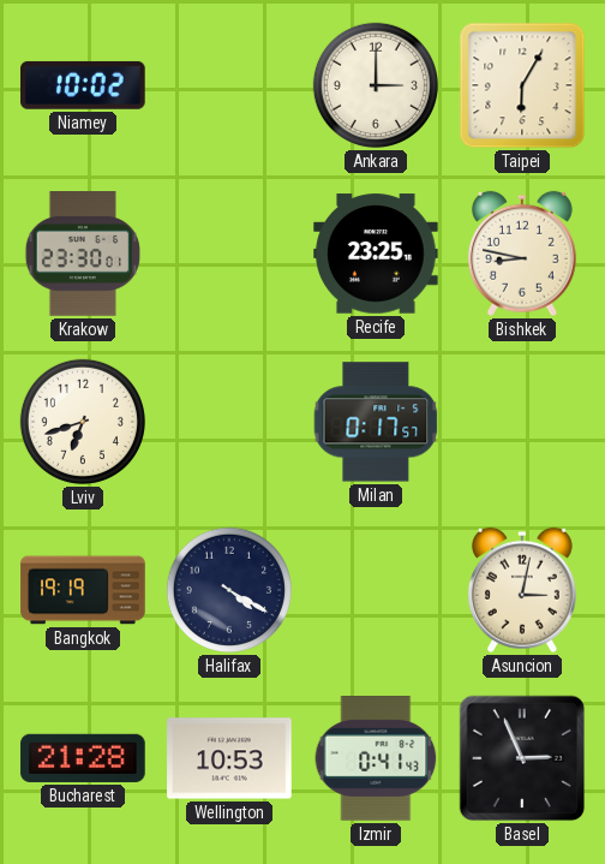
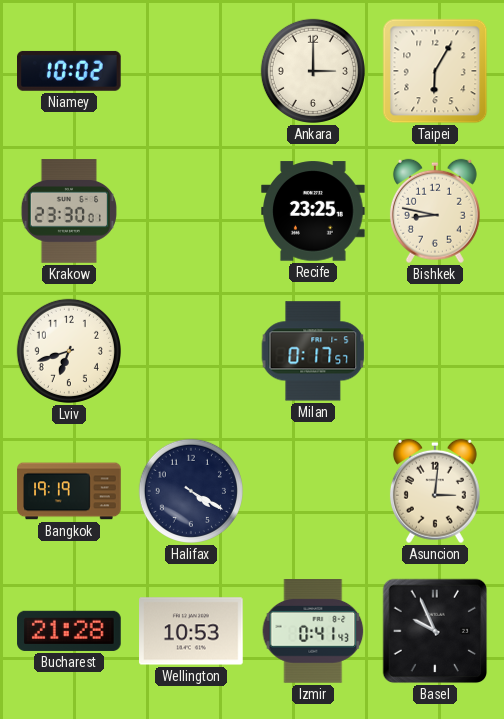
Asuncion: 3:02 -> 3:01 (435, 491)
Basel: 2:56 -> 9:56 (435, 631)
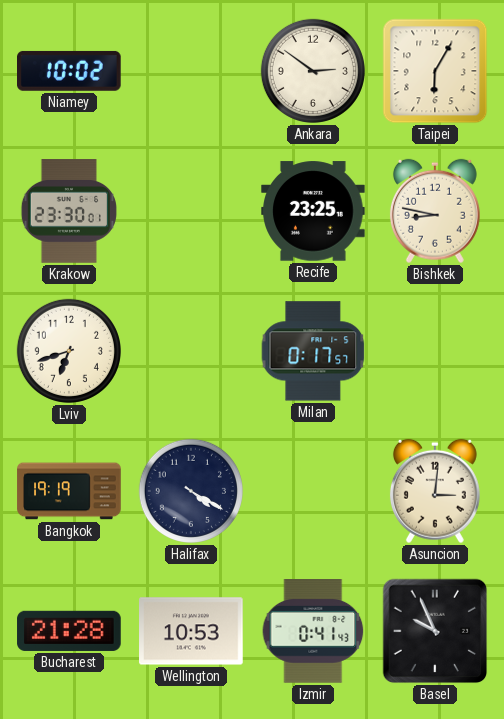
Ankara: 3:00 -> 2:51 (313, 71)
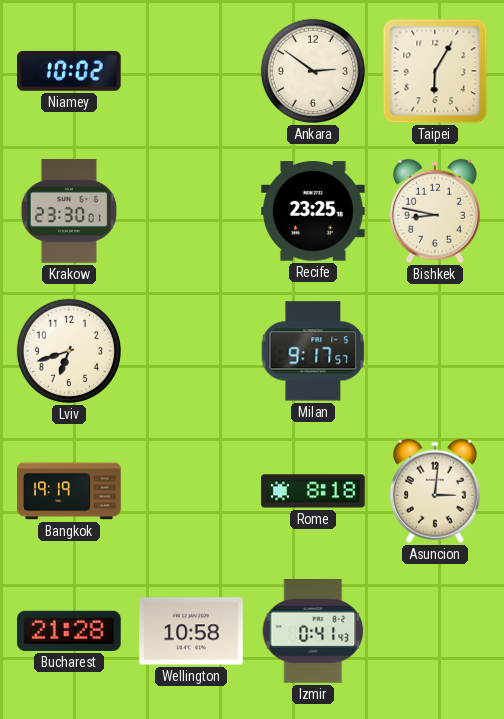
Milan: 0:17 -> 9:17 (313, 351)
Halifax: 4:20 -> none (191, 491)
Rome: none -> 8:18 (313, 491)
Wellington: 10:53 -> 10:58 (191, 631)
Basel: 9:56 -> none (435, 631)
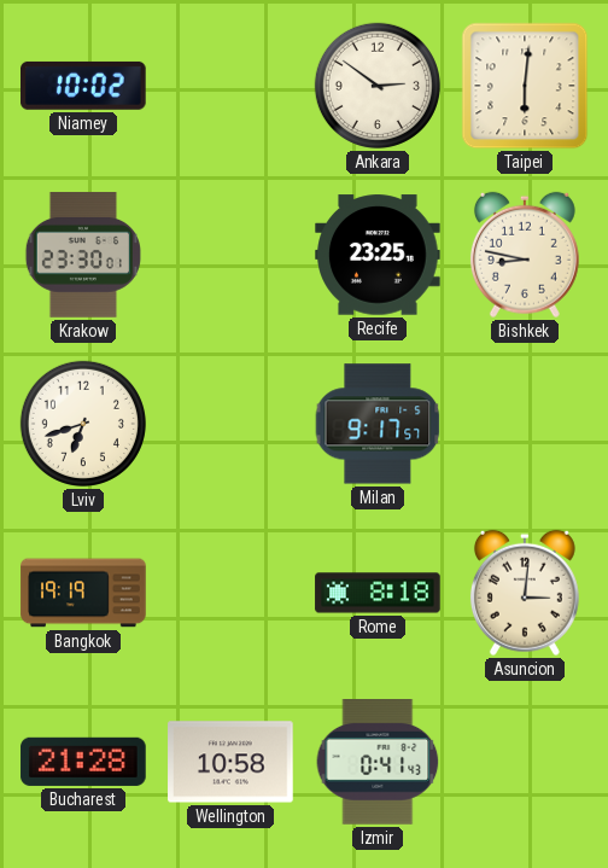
Taipei: 6:05 -> 6:01 (525, 86)
